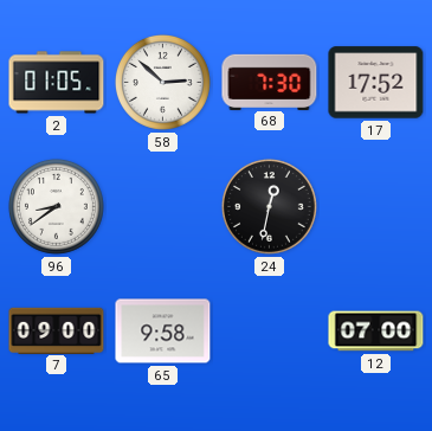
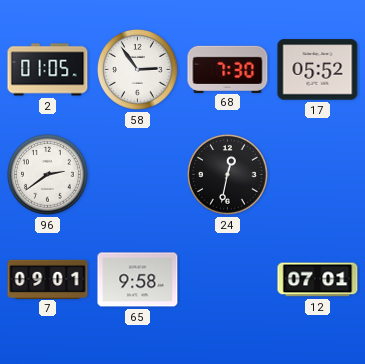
58: 2:52 -> 2:54 (137, 69)
17: 17:52 -> 05:52 (318, 70)
96: 8:39 -> 2:39 (47, 174)
7: 09:00 -> 09:01 (48, 279)
12: 07:00 -> 07:01 (318, 280)
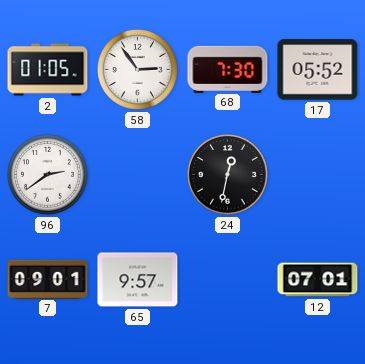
65: 9:58 -> 9:57 (138, 280)
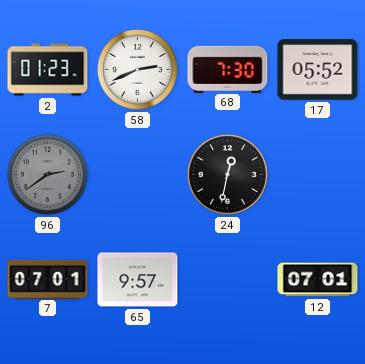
2: 01:05 -> 01:23 (48, 70)
58: 2:54 -> 2:41 (137, 69)
96 dial: white -> grey (47, 174)
7: 09:01 -> 07:01 (48, 279)
